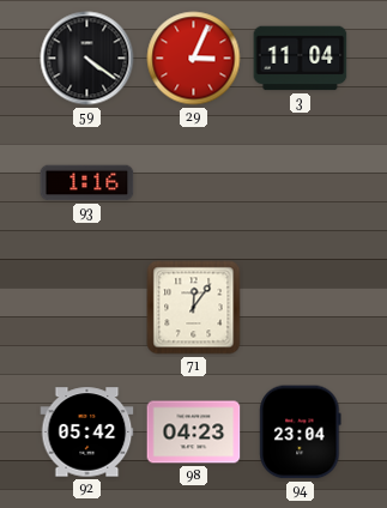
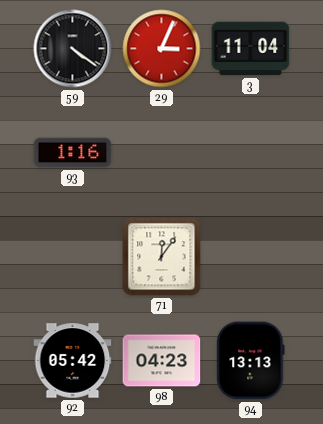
94: 23:04 -> 13:13 (251, 361)
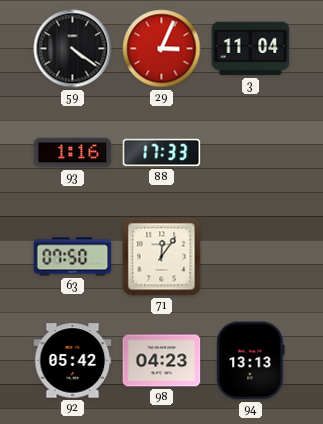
88: none -> 17:33 (162, 153)
63: none -> 07:50 (73, 257)
